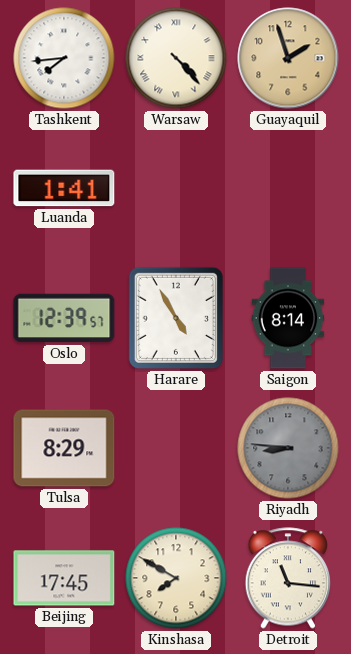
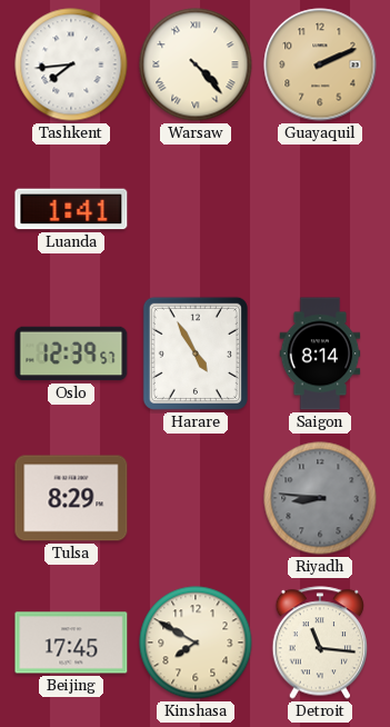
Guayaquil: 1:57 -> 2:11 (320, 64)
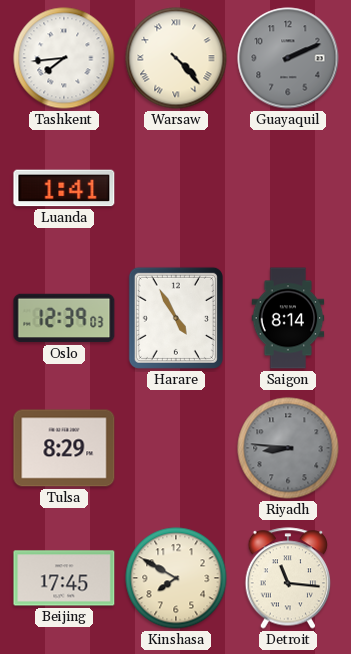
Guayaquil dial: champagne -> grey (288, 58)
Oslo: 12:39:57 -> 12:39:03 (64, 318)
